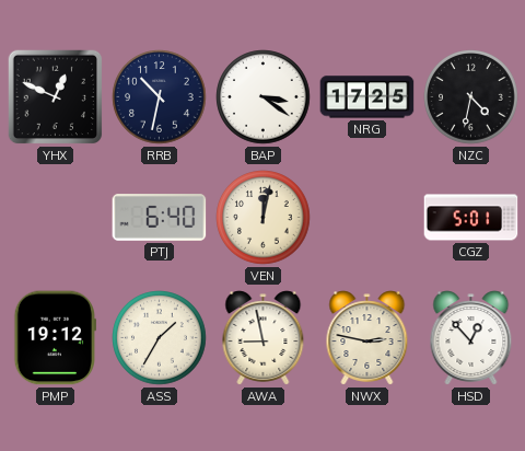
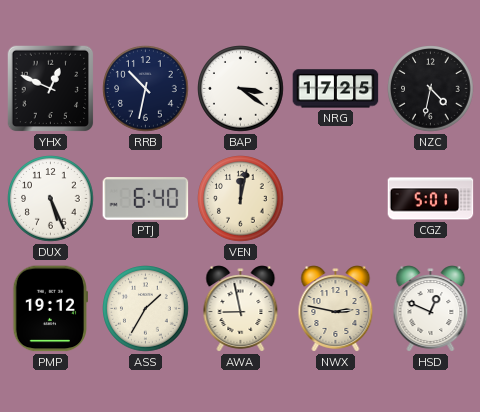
DUX: none -> 5:26 (51, 199)
HSD: 12:53 -> 12:49 (431, 309)
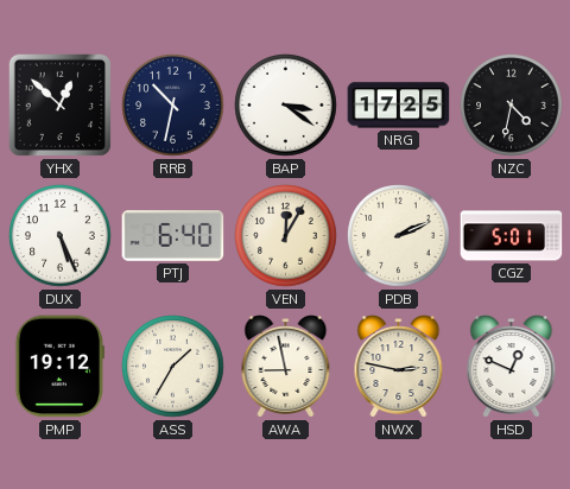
YHX: 12:49 -> 12:52 (61, 106)
VEN: 12:02 -> 12:05 (286, 236)
PDB: none -> 2:11 (399, 236)
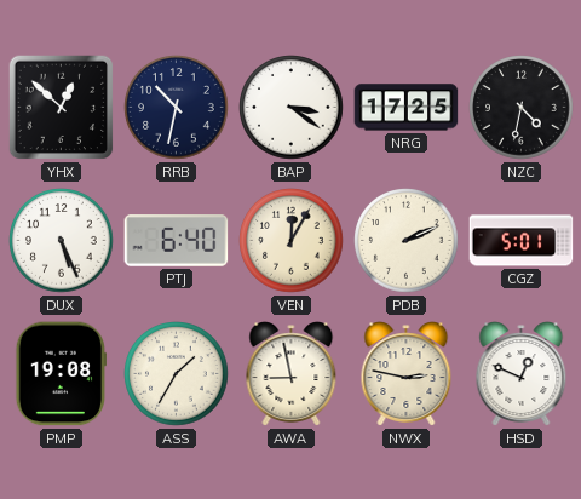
PMP: 19:12 -> 19:08 (61, 374)
